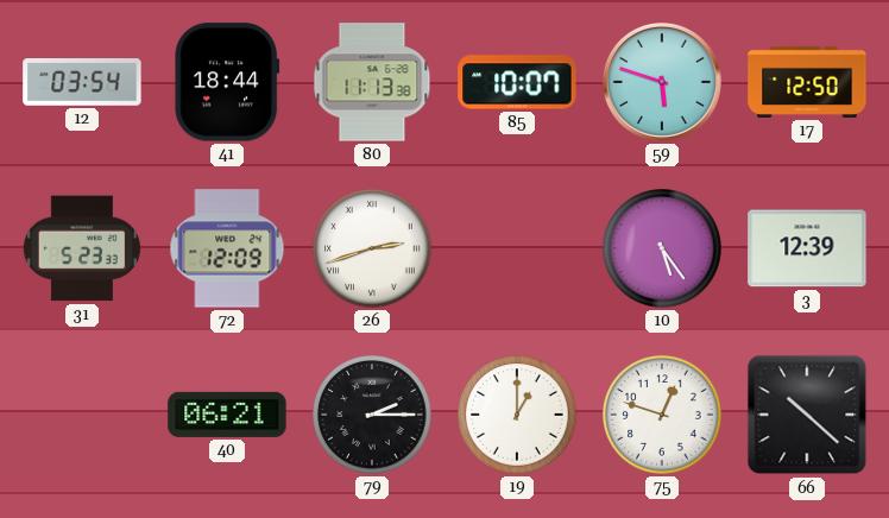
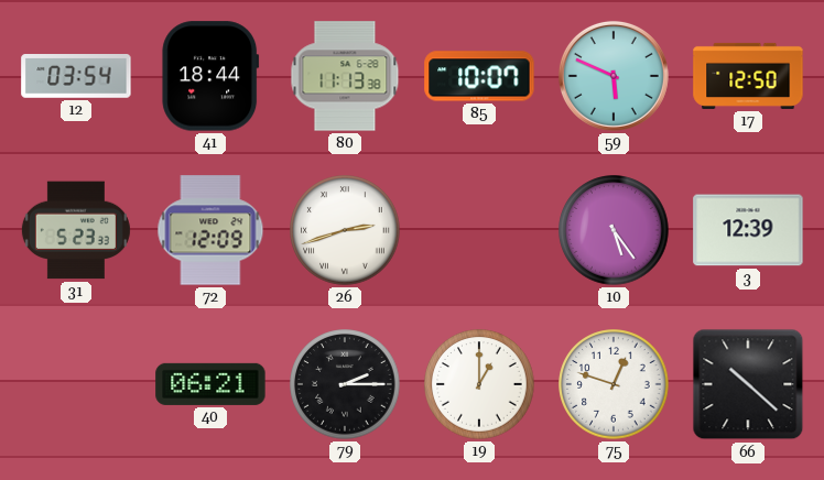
59: 5:48 -> 5:49 (614, 76)
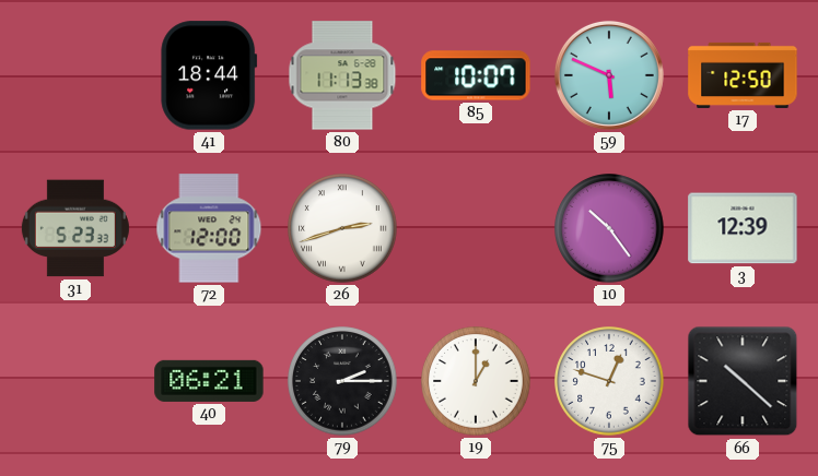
12: 03:54 -> none (76, 77)
72: 12:09 -> 12:00 (209, 228)
10: 5:24 -> 10:24 (609, 228)
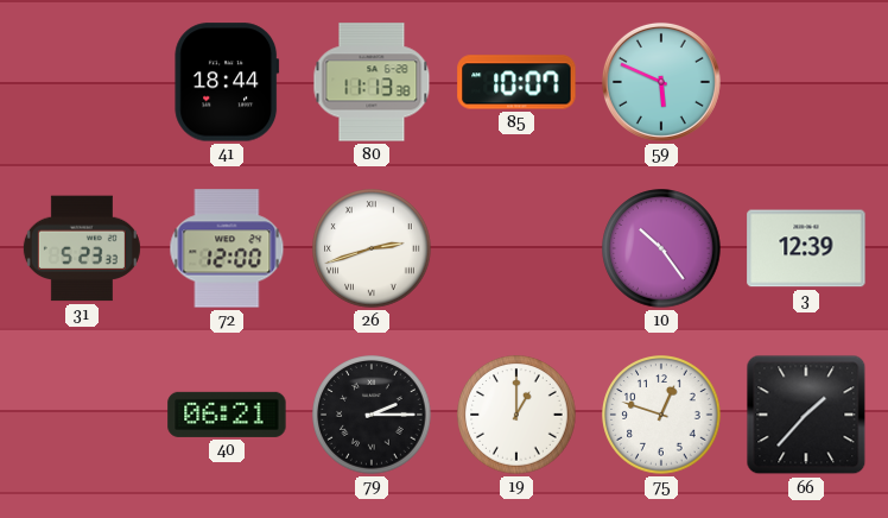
17: 12:50 -> none (743, 75)
66: 10:22 -> 1:37 (806, 415)
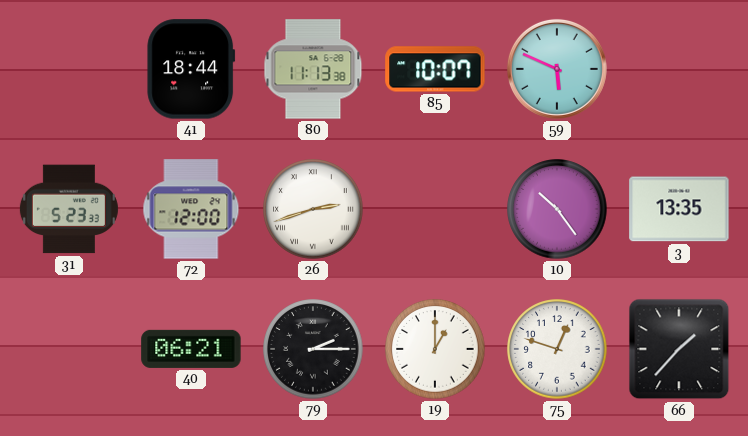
3: 12:39 -> 13:35 (679, 209)
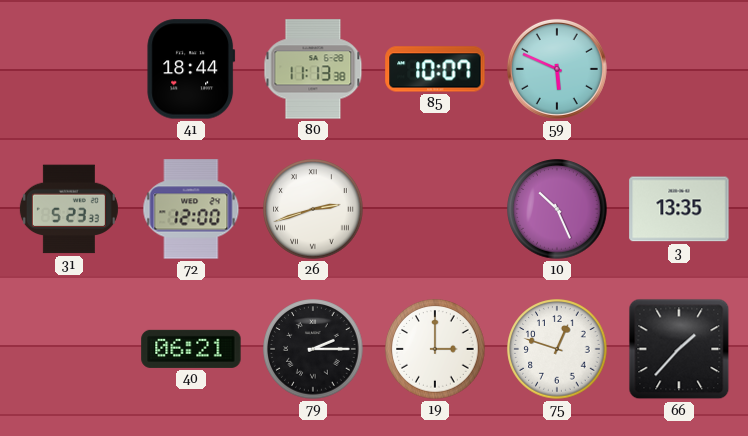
10: 10:24 -> 10:26 (557, 209)
19: 1:00 -> 3:00 (435, 349)
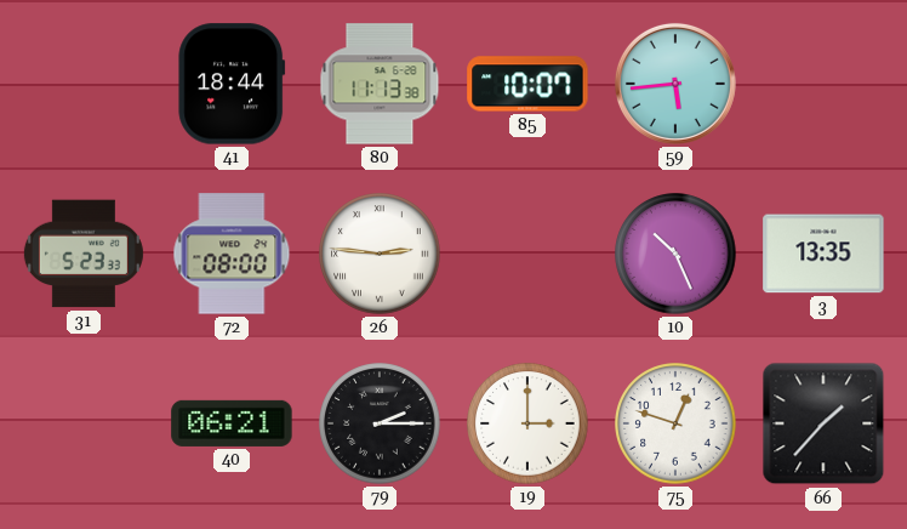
59: 5:49 -> 5:44 (675, 84)
72: 12:00 -> 08:00 (232, 254)
26: 2:42 -> 2:46 (380, 254)
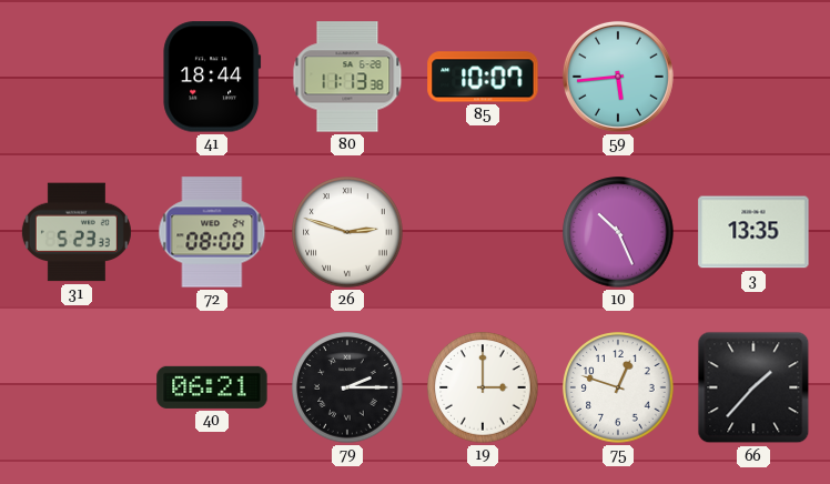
26: 2:46 -> 2:48 (347, 232)
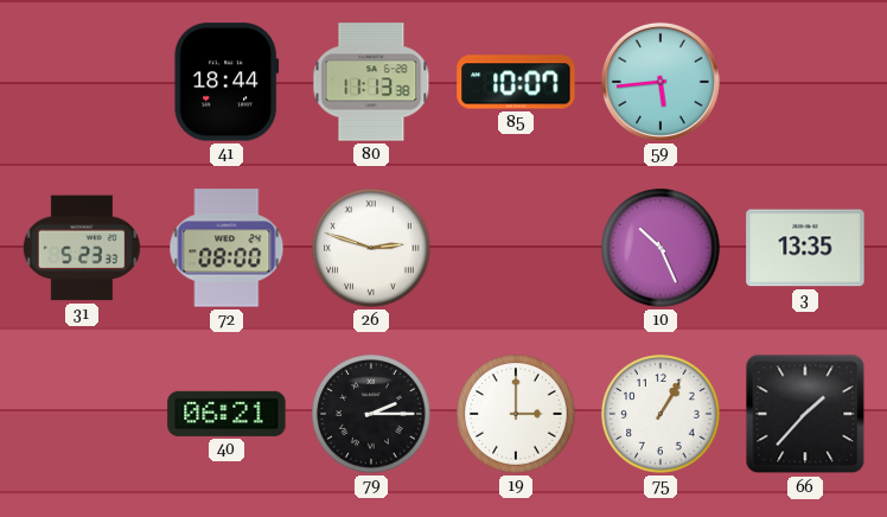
75: 12:48 -> 1:05 (661, 414)
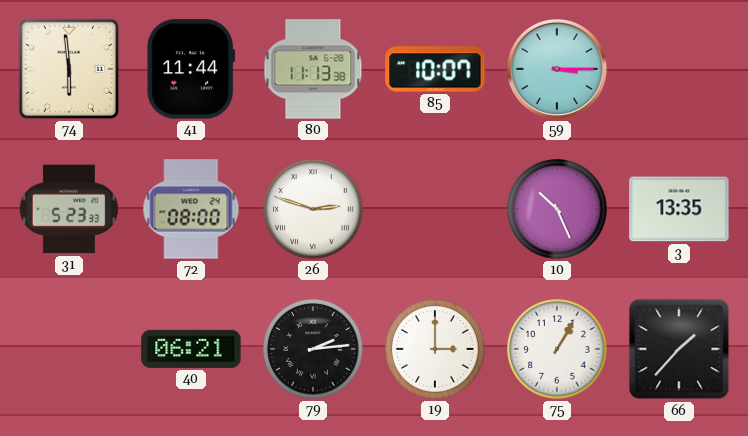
74: none -> 5:59 (69, 69)
41: 18:44 -> 11:44 (191, 69)
59: 5:44 -> 3:15 (557, 69)
79: 2:15 -> 2:14 (313, 349)
